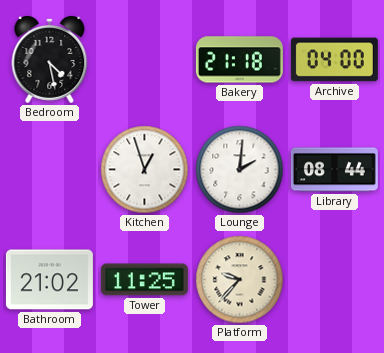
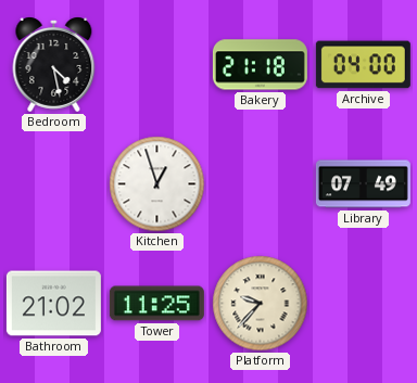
Lounge: 2:01 -> none (240, 170)
Library: 08:44 -> 07:49 (363, 184)
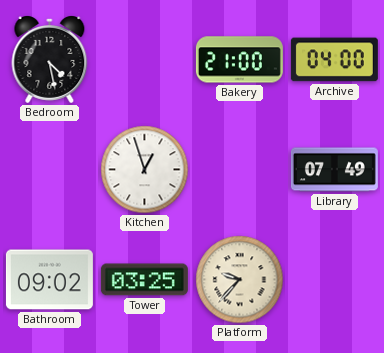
Bakery: 21:18 -> 21:00 (239, 60)
Bathroom: 21:02 -> 09:02 (49, 280)
Tower: 11:25 -> 03:25 (144, 280)
